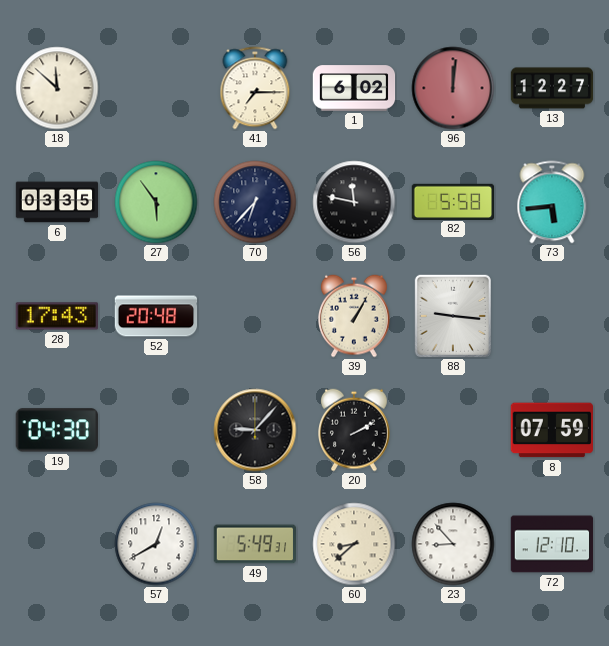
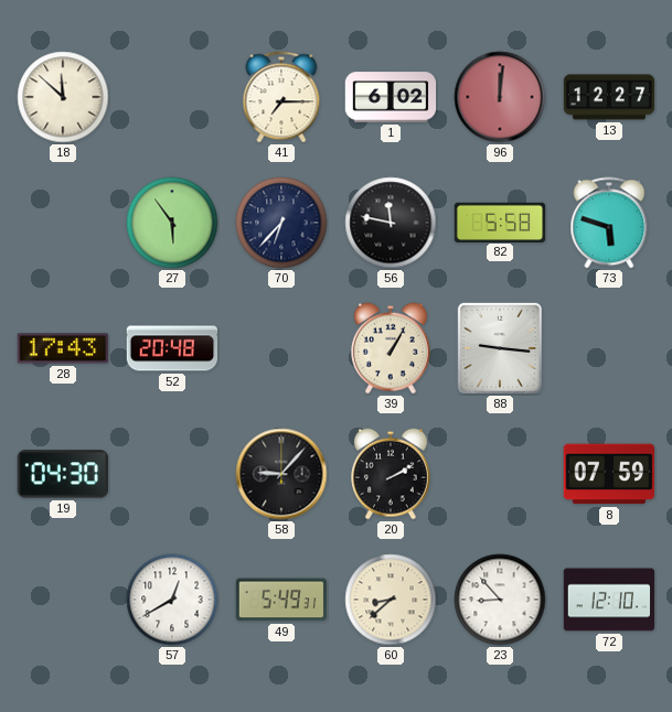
6: 03:35 -> none (57, 202)
73: 5:44 -> 5:48 (609, 223)
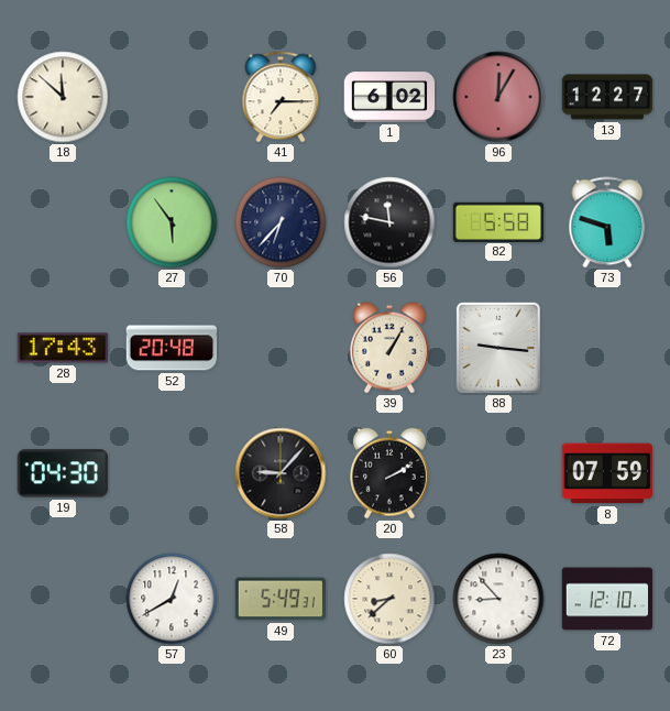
96: 12:01 -> 12:05 (498, 97)
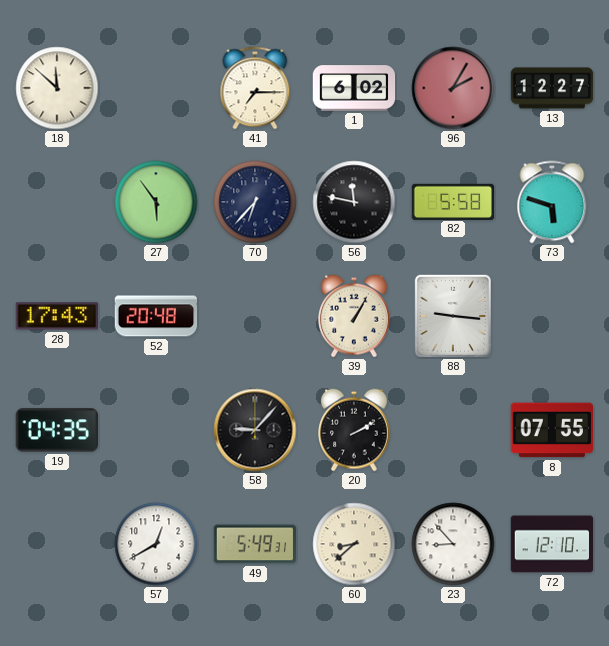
96: 12:05 -> 2:05 (453, 88)
19: 04:30 -> 04:35 (57, 430)
8: 07:59 -> 07:55 (551, 430)
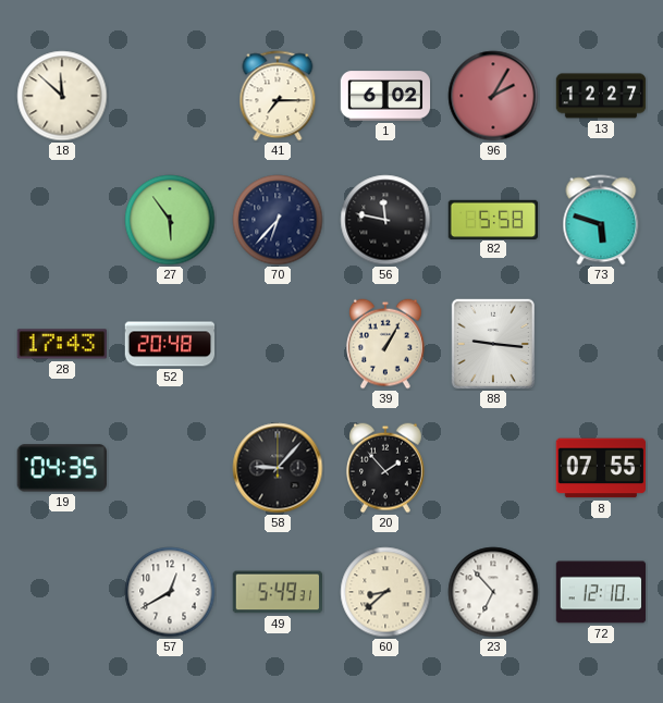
20: 2:10 -> 1:53 (386, 468)
23: 8:53 -> 6:53 (493, 592)
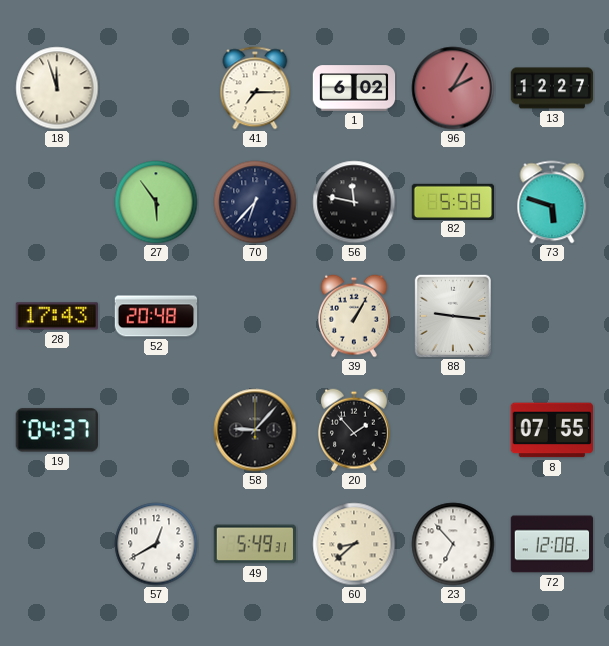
18: 11:52 -> 11:57 (57, 88)
19: 04:35 -> 04:37 (57, 430)
72: 12:10 -> 12:08 (552, 544)
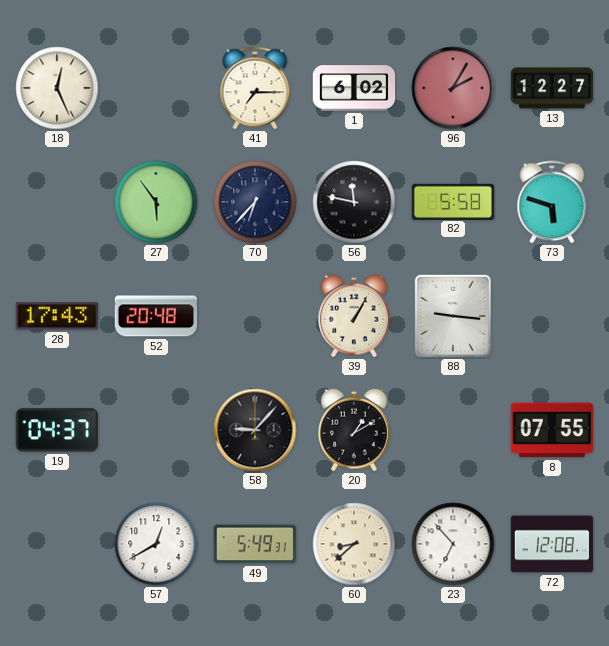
18: 11:57 -> 12:26 (57, 88)
20: 1:53 -> 1:10 (355, 430)
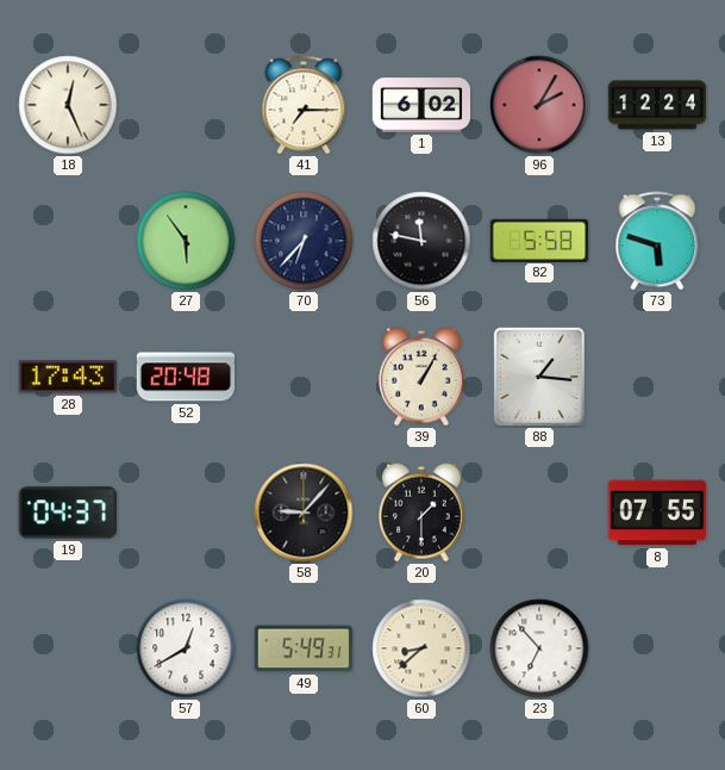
13: 12:27 -> 12:24 (657, 105)
88: 9:16 -> 1:16 (539, 375)
20: 1:10 -> 1:30 (423, 513)
72: 12:08 -> none (552, 544)
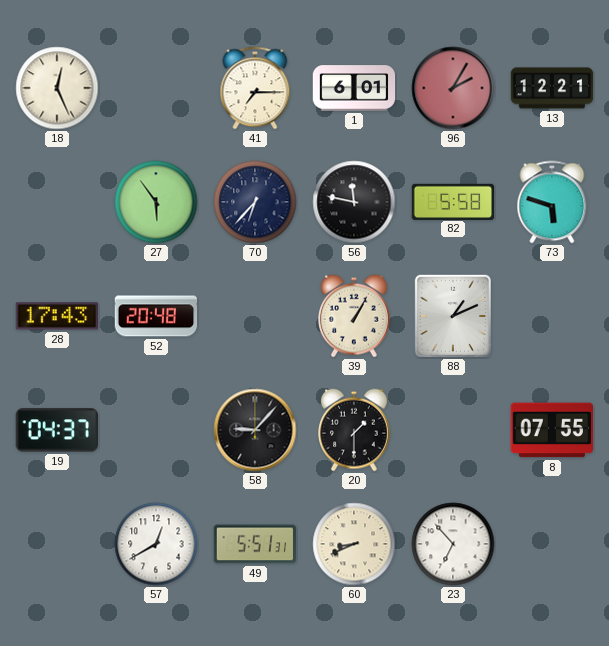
1: 6:02 -> 6:01 (354, 88)
13: 12:24 -> 12:21 (552, 88)
88: 1:16 -> 1:11 (453, 315)
49: 5:49 -> 5:51 (255, 544)
60: 8:38 -> 8:41 (354, 544)
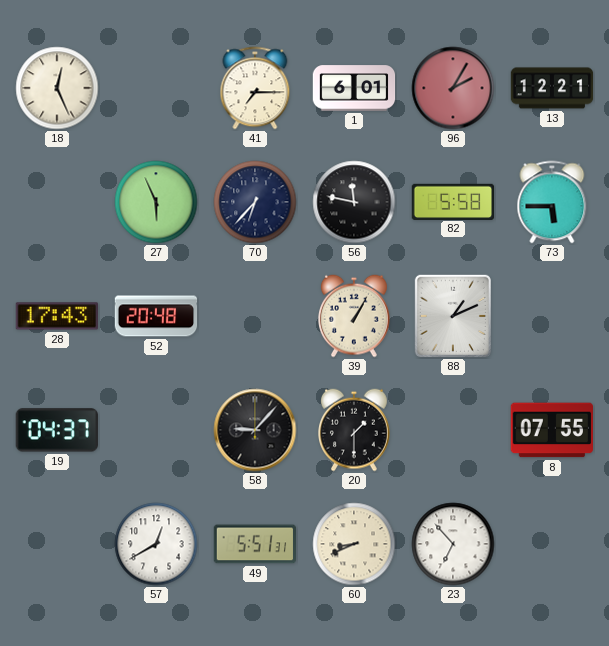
27: 5:54 -> 5:56 (156, 202)
73: 5:48 -> 5:45 (552, 202)
